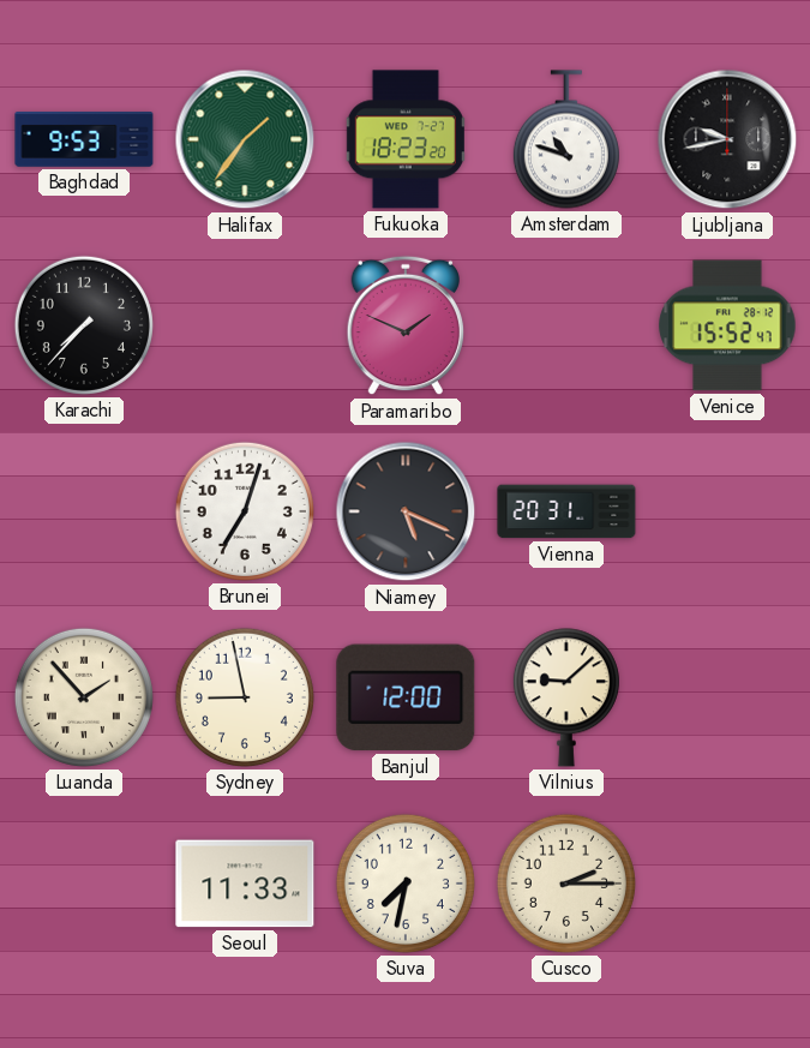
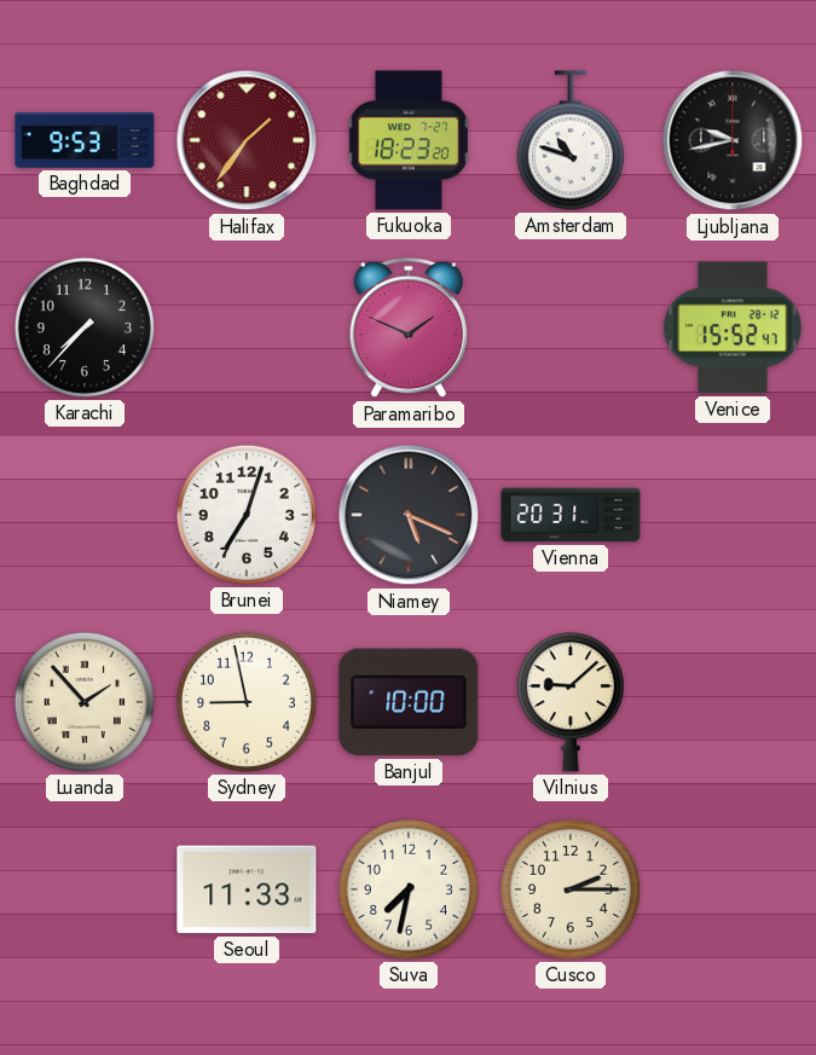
Halifax dial: green -> burgundy (247, 140)
Banjul: 12:00 -> 10:00 (409, 702)
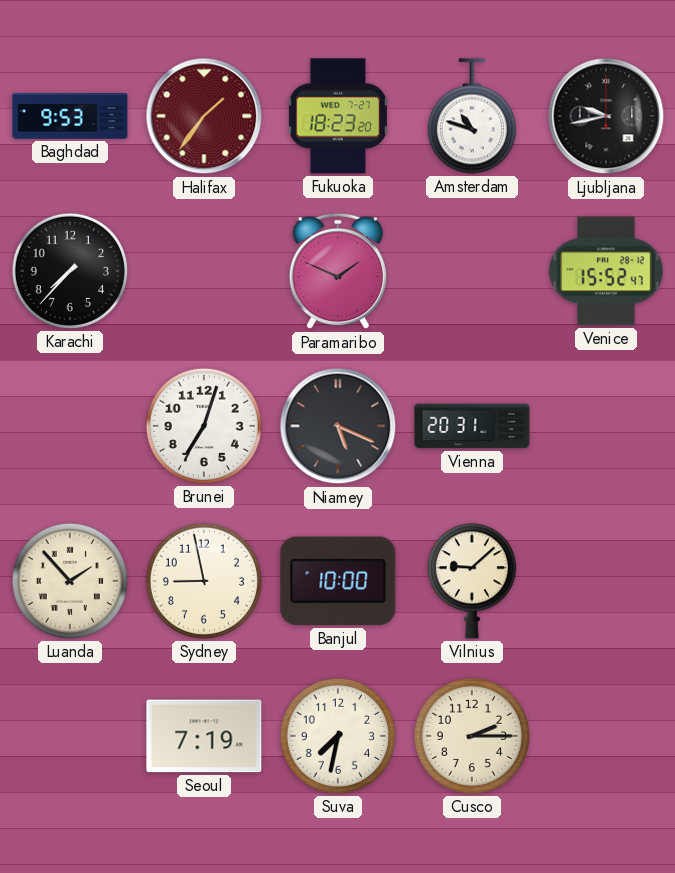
Seoul: 11:33 -> 7:19 (204, 736)
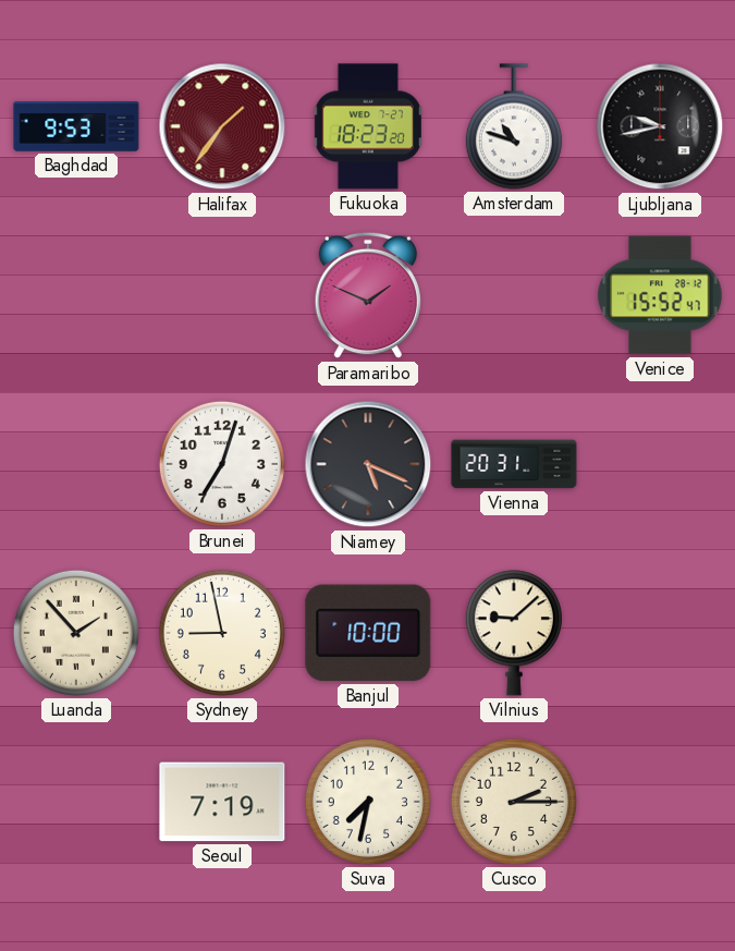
Karachi: 7:37 -> none (70, 271)
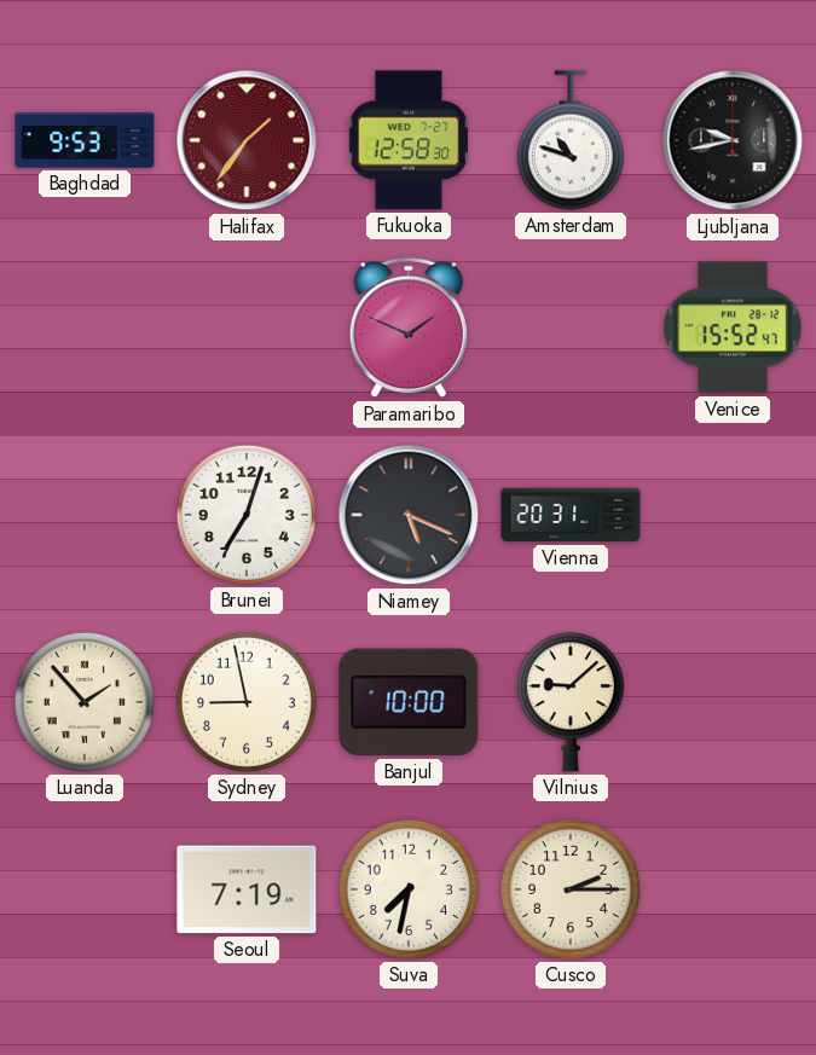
Fukuoka: 18:23 -> 12:58 (409, 140)
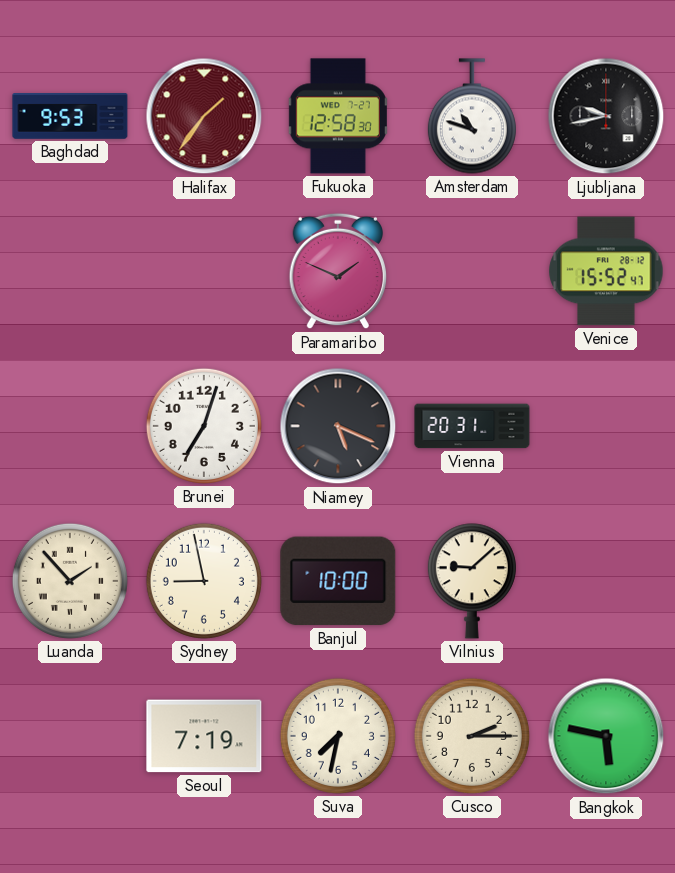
Bangkok: none -> 5:47 (606, 736)
